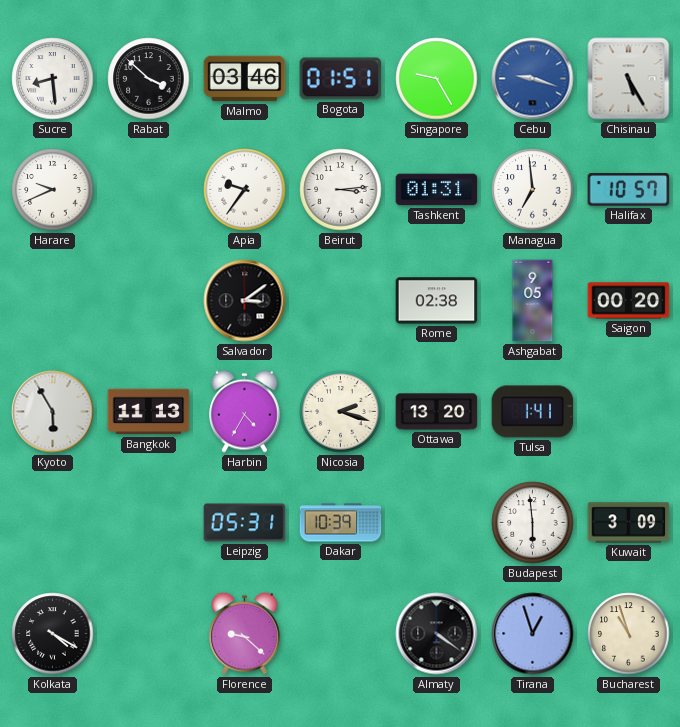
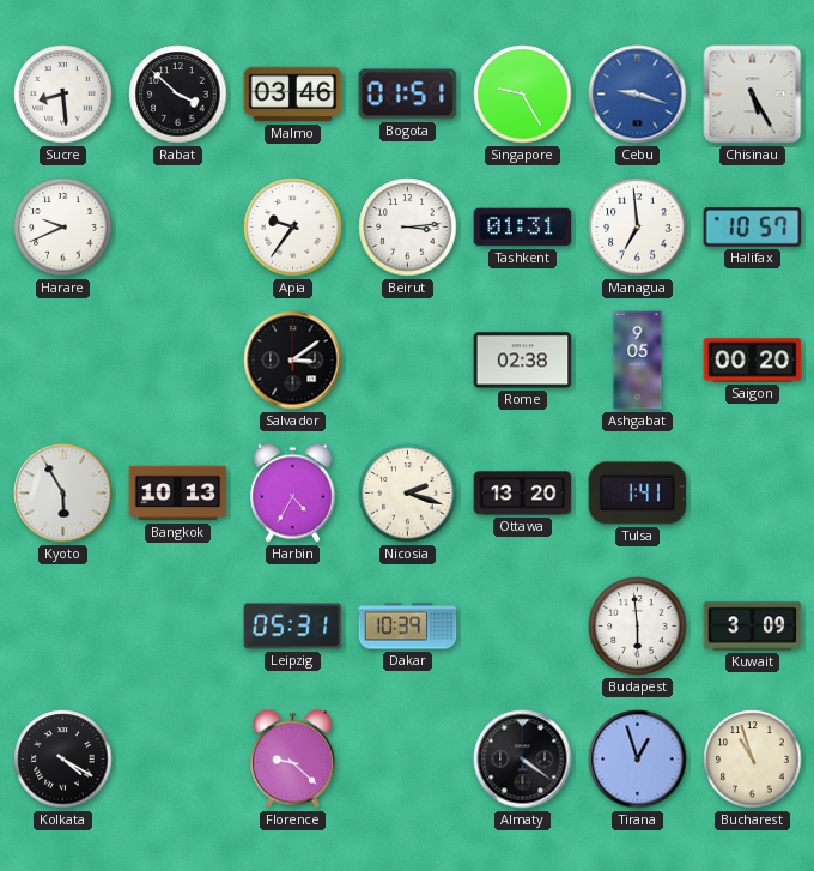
Bangkok: 11:13 -> 10:13 (178, 494)
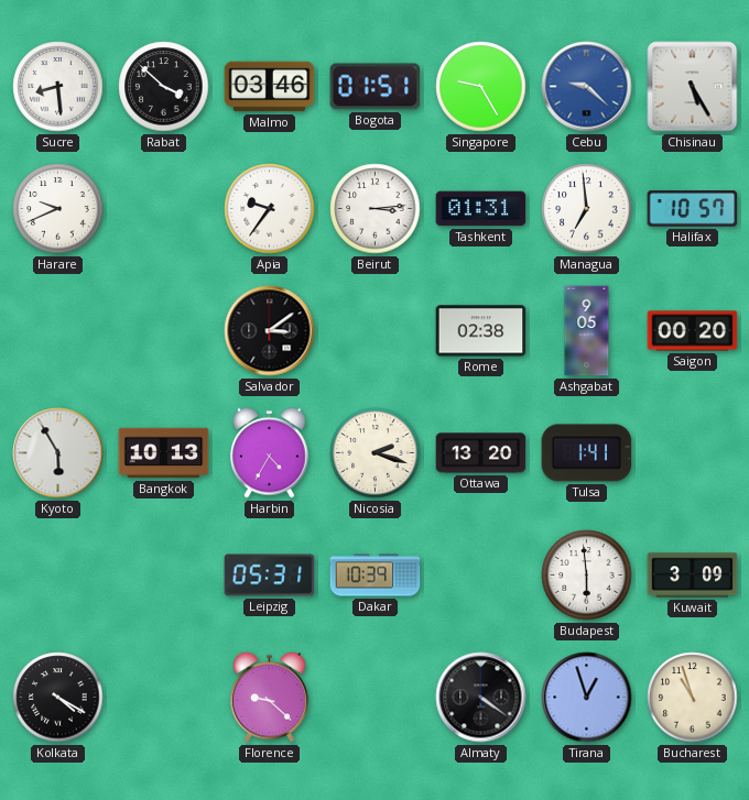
Cebu: 9:18 -> 9:22 (587, 87)
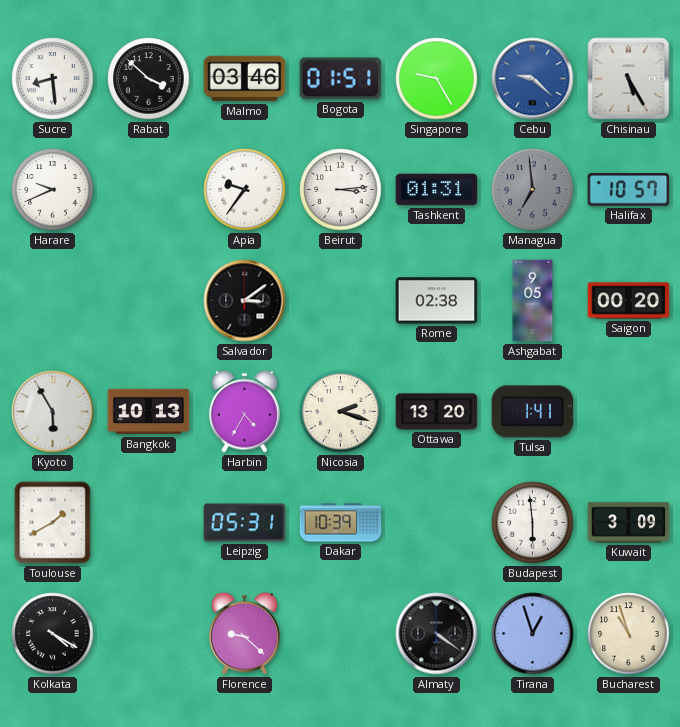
Managua dial: white -> grey (533, 190)
Toulouse: none -> 1:40 (53, 523)
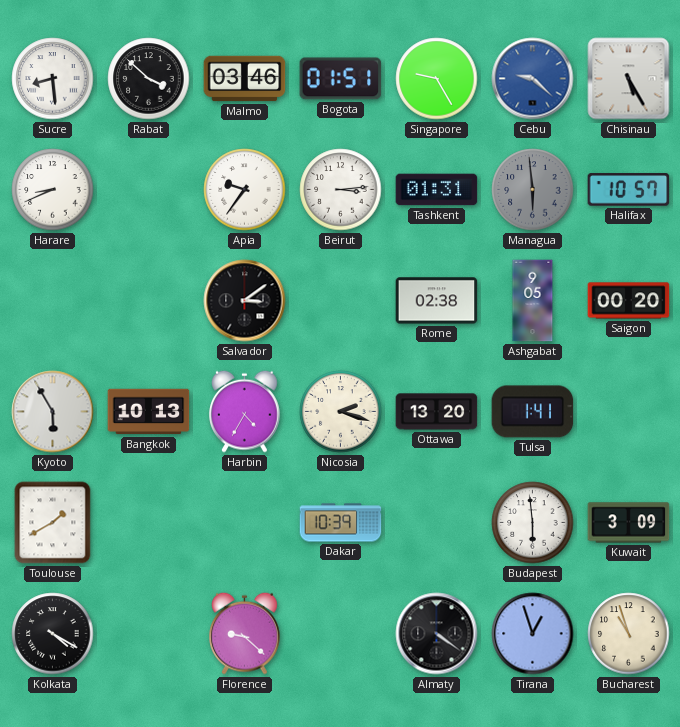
Harare: 9:41 -> 8:41 (53, 190)
Managua: 6:59 -> 5:59 (533, 190)
Leipzig: 05:31 -> none (245, 523)
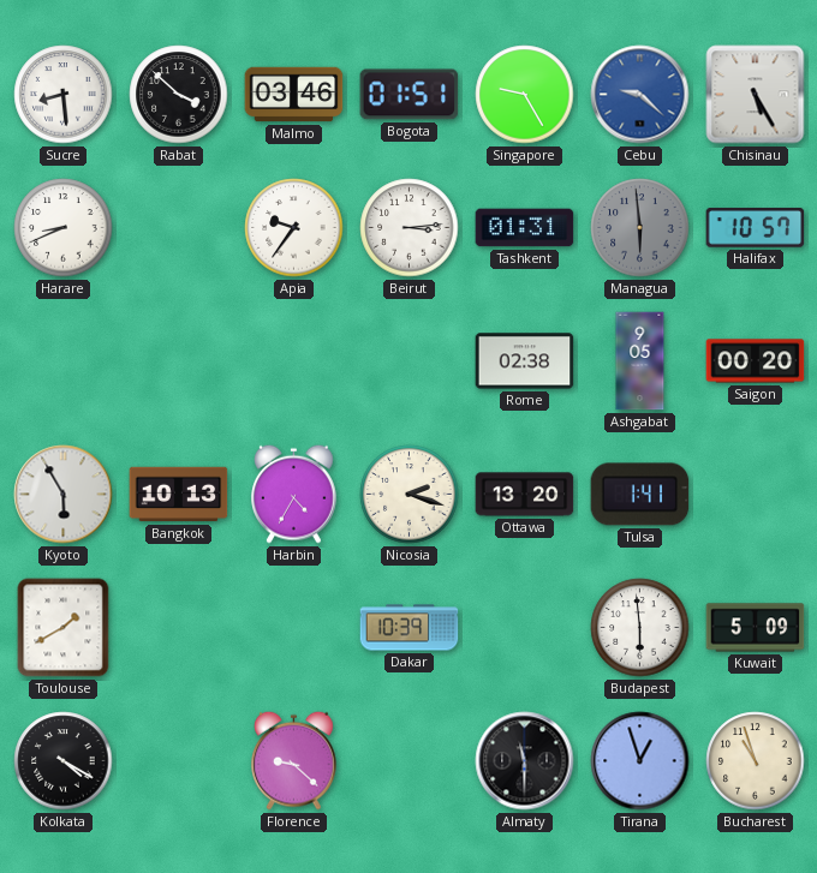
Salvador: 3:09 -> none (245, 301)
Kuwait: 3:09 -> 5:09 (756, 628)
Almaty: 4:21 -> 11:30 (525, 761)
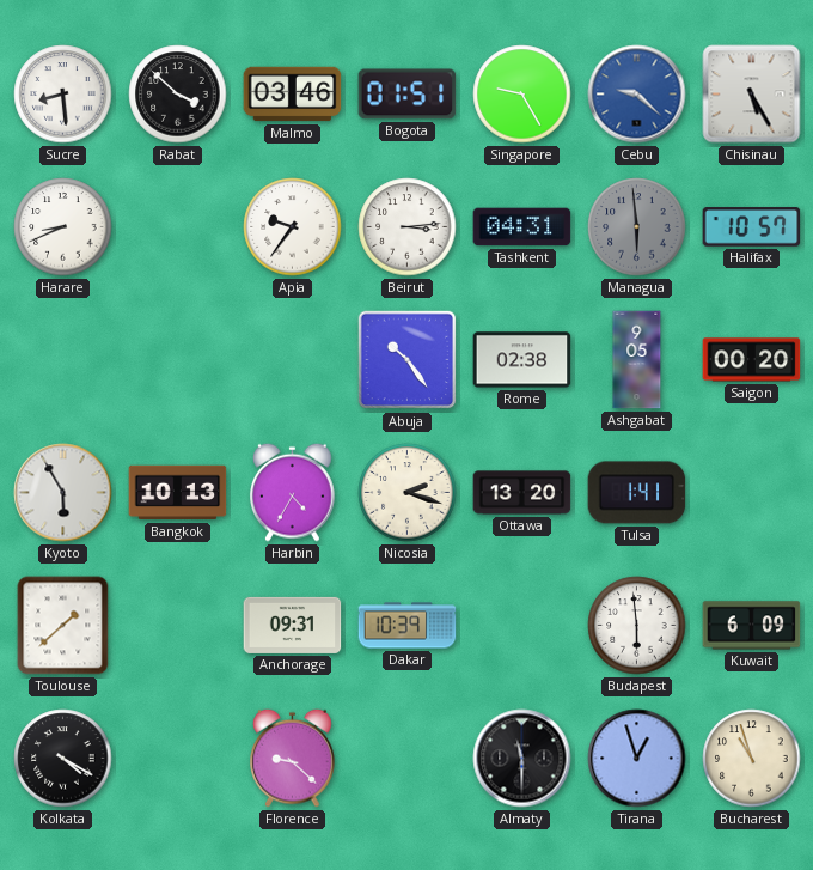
Tashkent: 01:31 -> 04:31 (522, 227)
Abuja: none -> 10:24 (408, 360)
Toulouse: 1:40 -> 1:38 (63, 626)
Anchorage: none -> 09:31 (293, 625)
Kuwait: 5:09 -> 6:09 (752, 626)
